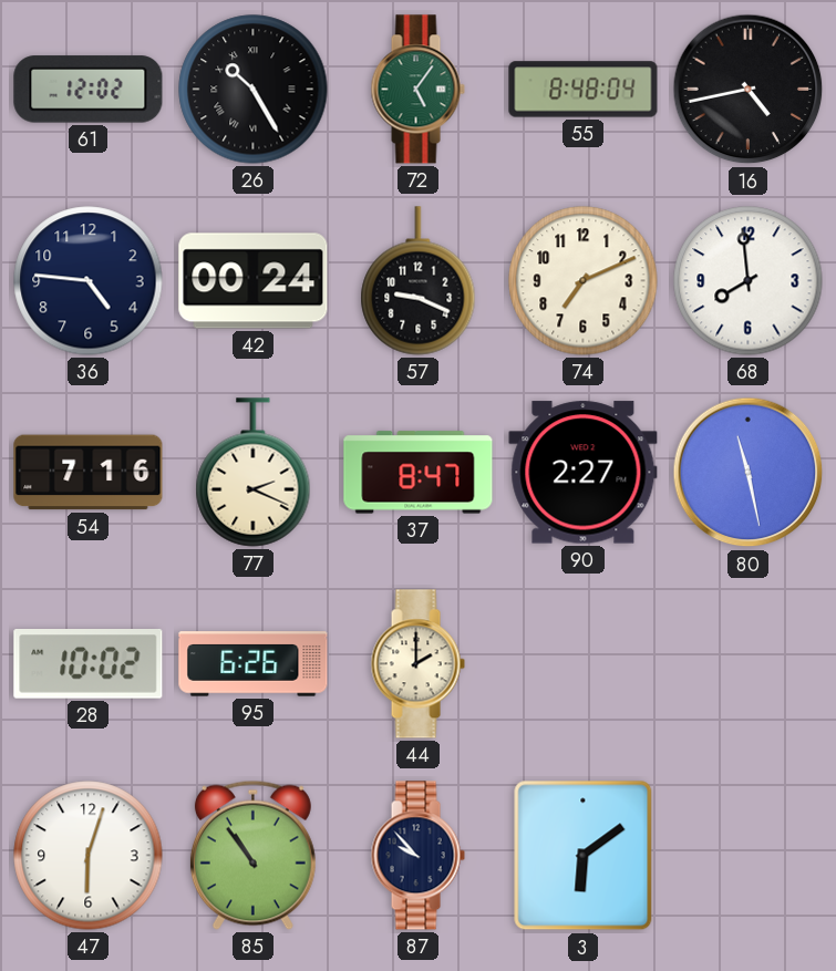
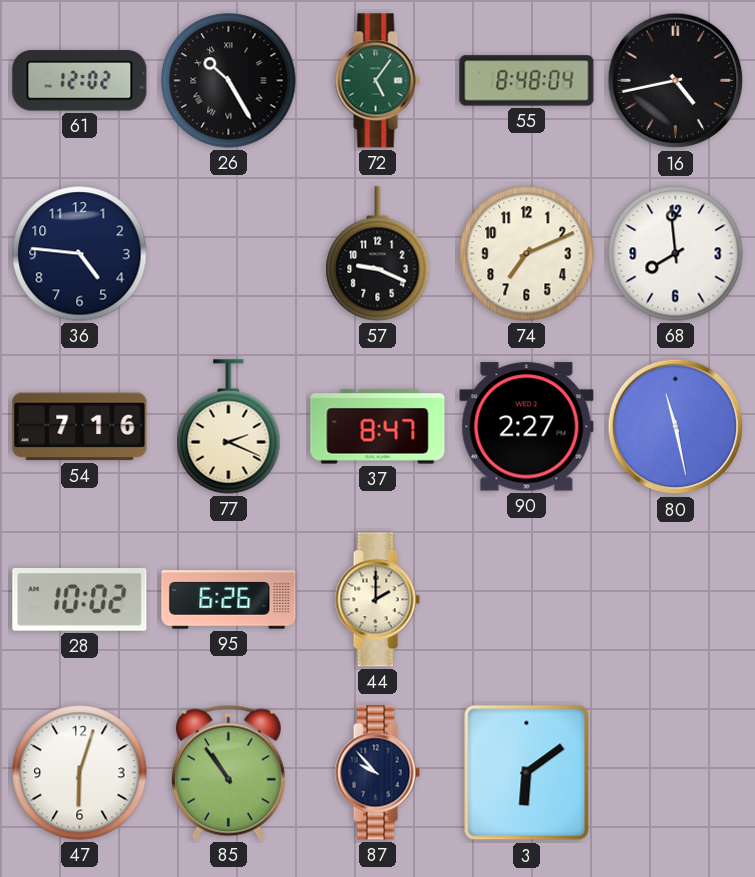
42: 00:24 -> none (254, 281)
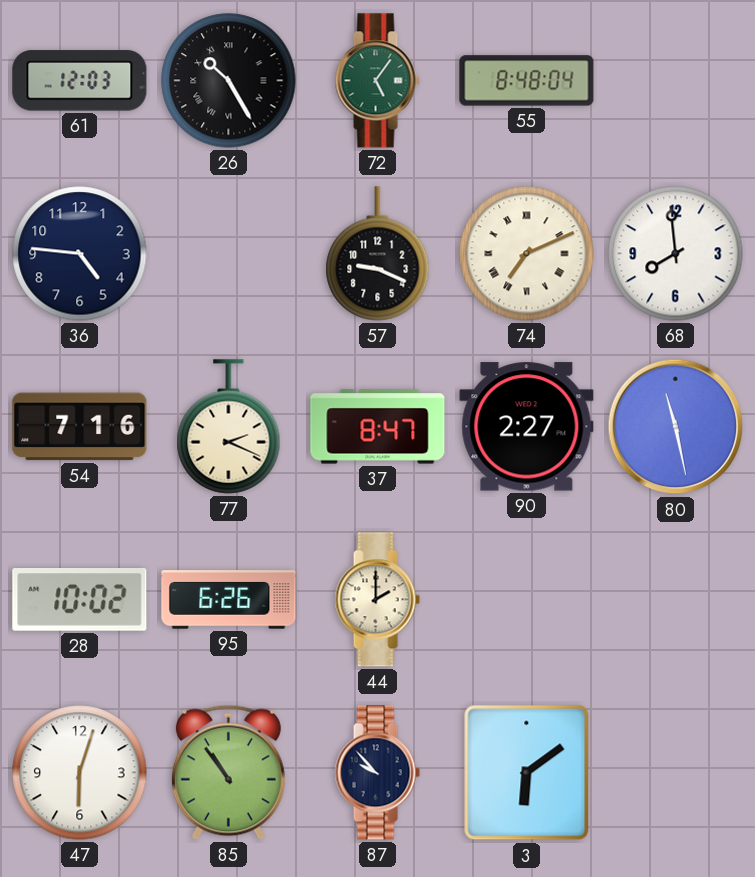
61: 12:02 -> 12:03 (80, 81)
16: 4:43 -> none (676, 81)
74 numerals: Arabic -> Roman (527, 254)
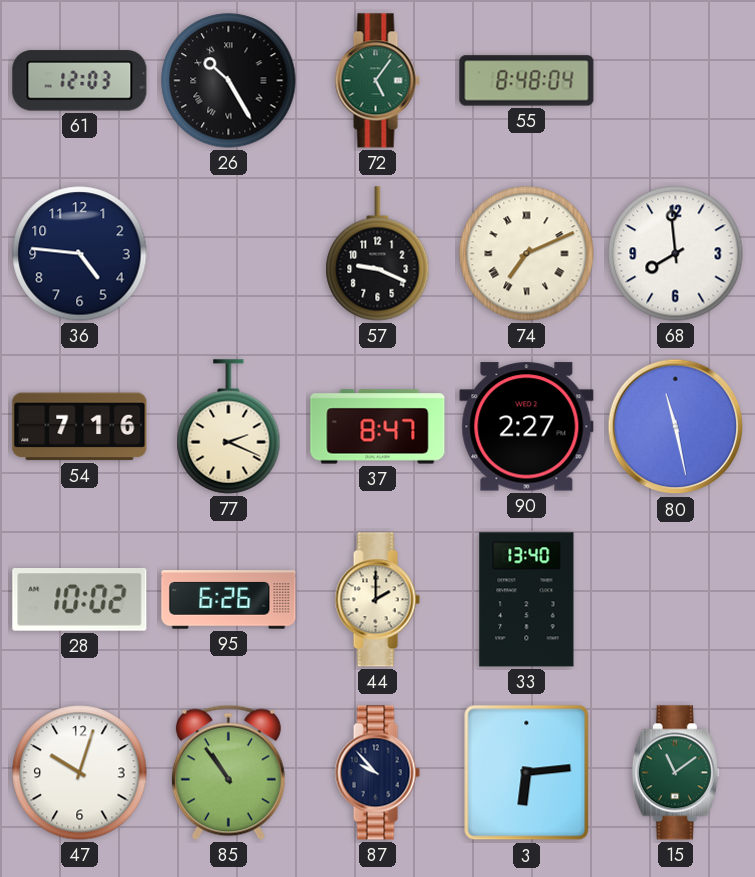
33: none -> 13:40 (527, 600)
47: 6:03 -> 10:03 (80, 773)
3: 6:09 -> 6:14 (527, 773)
15: none -> 11:09 (675, 773)
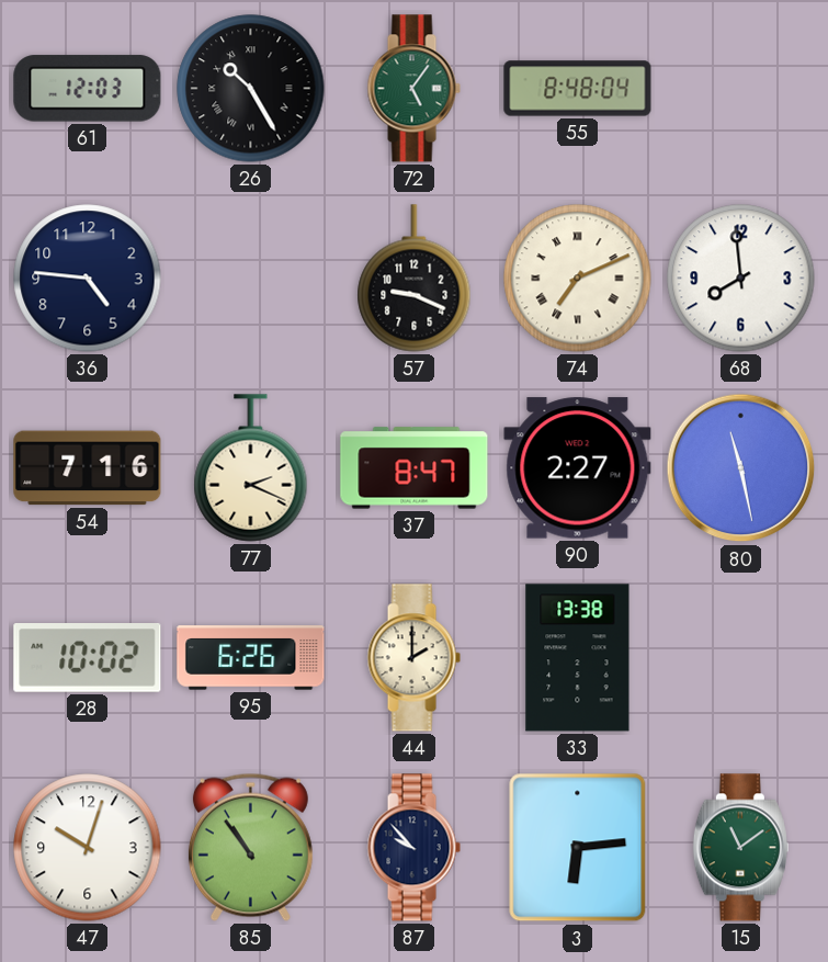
33: 13:40 -> 13:38 (578, 658)
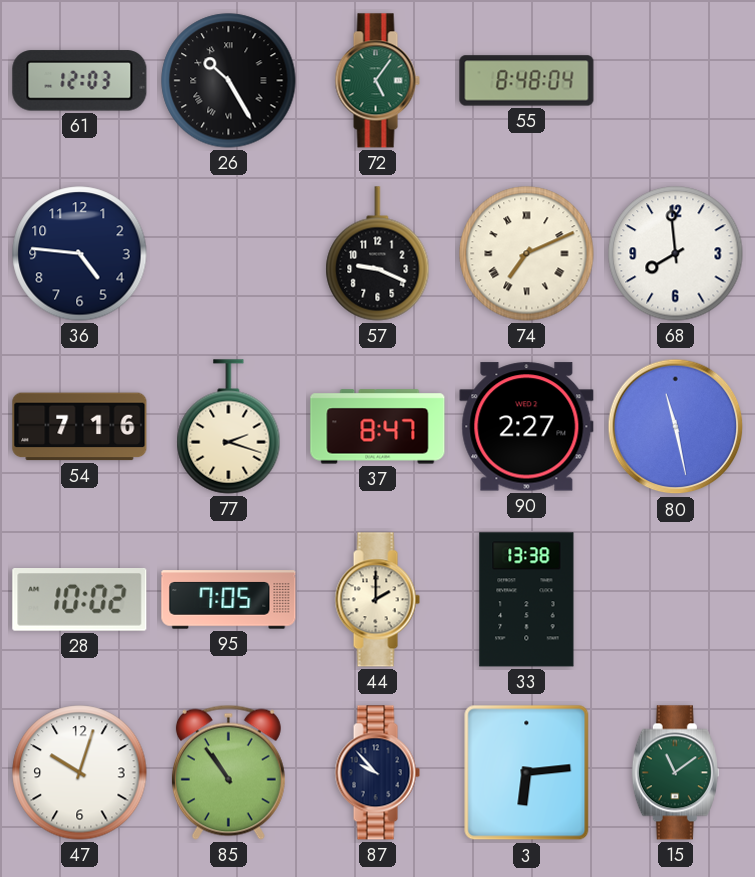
77: 2:19 -> 2:18 (229, 427)
95: 6:26 -> 7:05 (229, 600)
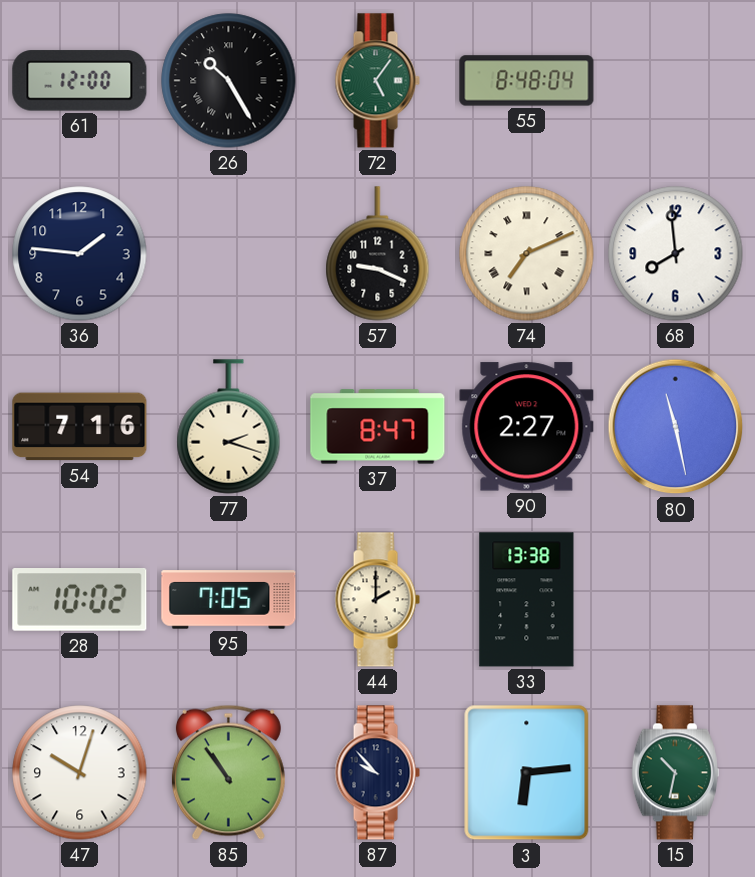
61: 12:03 -> 12:00 (80, 81)
36: 4:46 -> 1:46 (80, 254)
15: 11:09 -> 10:32 (675, 773)
